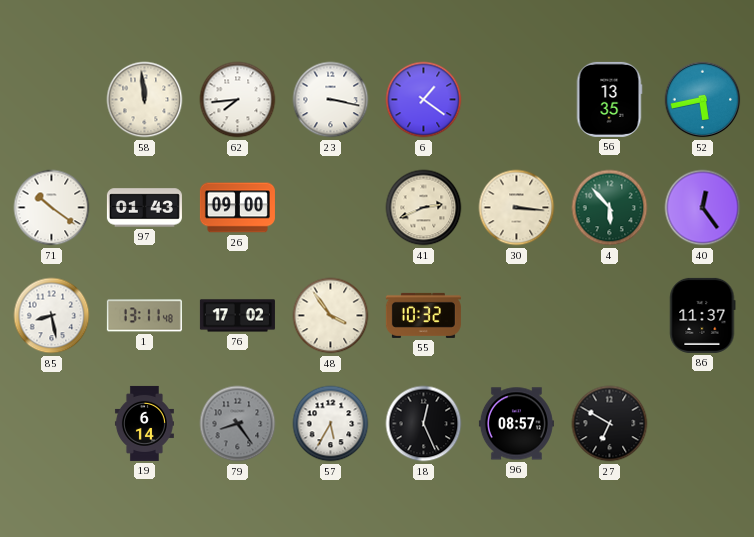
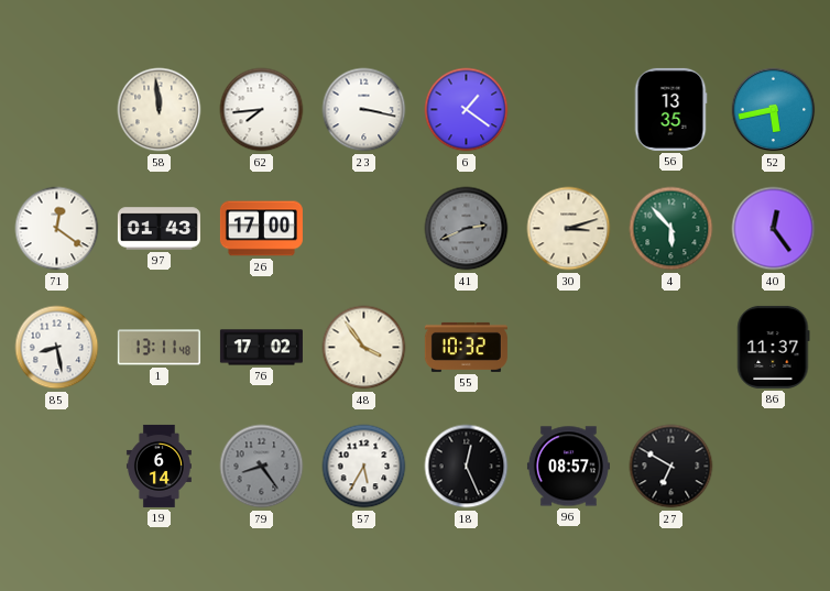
71: 10:21 -> 12:21 (57, 229)
26: 09:00 -> 17:00 (261, 229)
41 dial: cream -> grey (467, 229)
30: 3:16 -> 3:12 (569, 229)
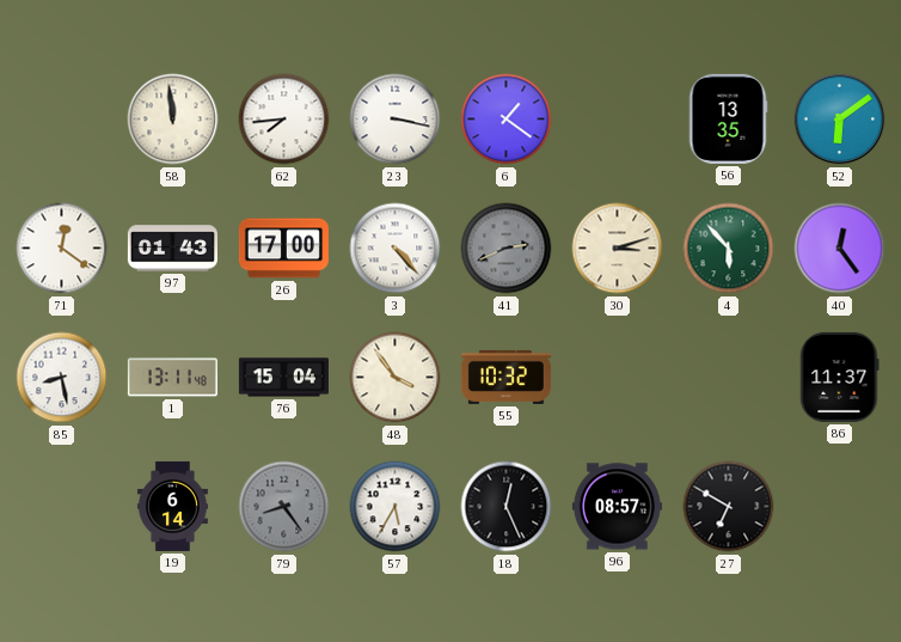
52: 5:43 -> 6:09 (840, 120)
3: none -> 4:23 (396, 249)
76: 17:02 -> 15:04 (283, 378)
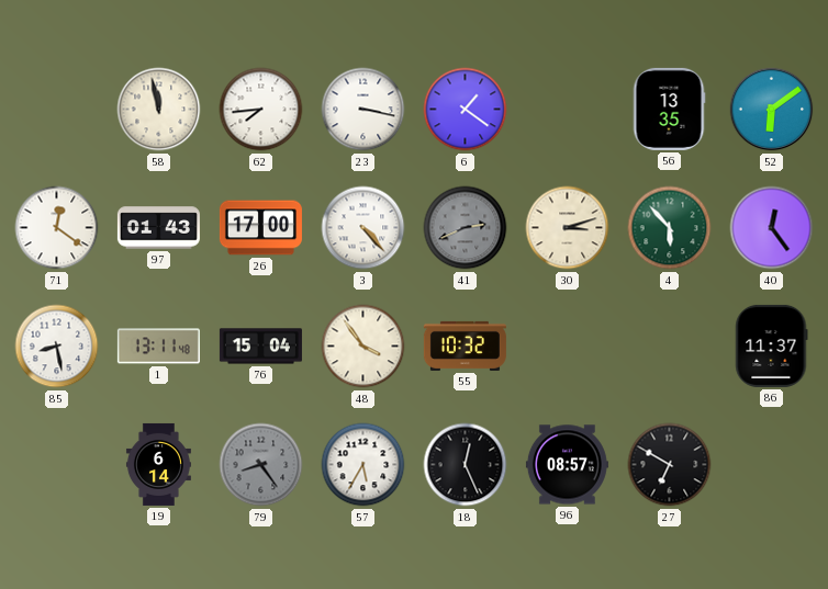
58: 11:59 -> 11:58 (159, 110)
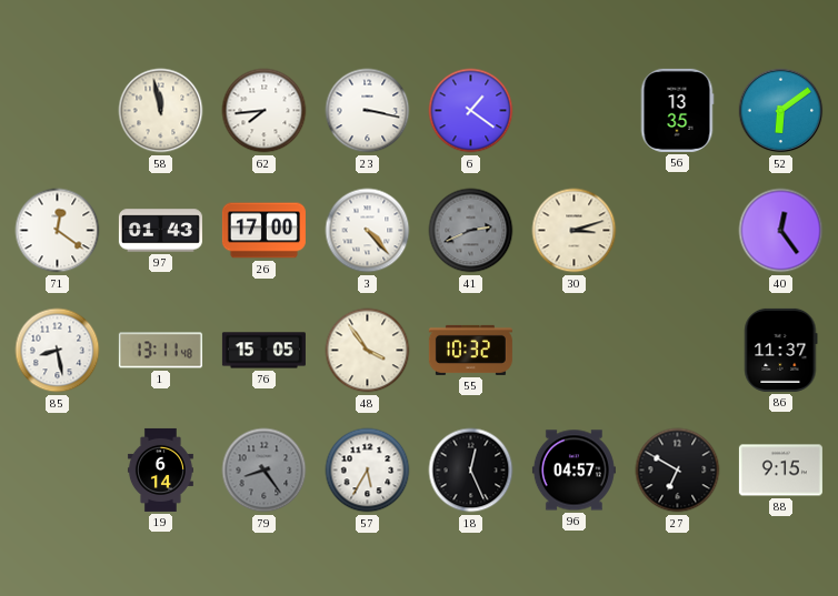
4: 5:53 -> none (670, 228)
76: 15:04 -> 15:05 (263, 351)
96: 08:57 -> 04:57 (573, 471)
88: none -> 9:15 (780, 471)
